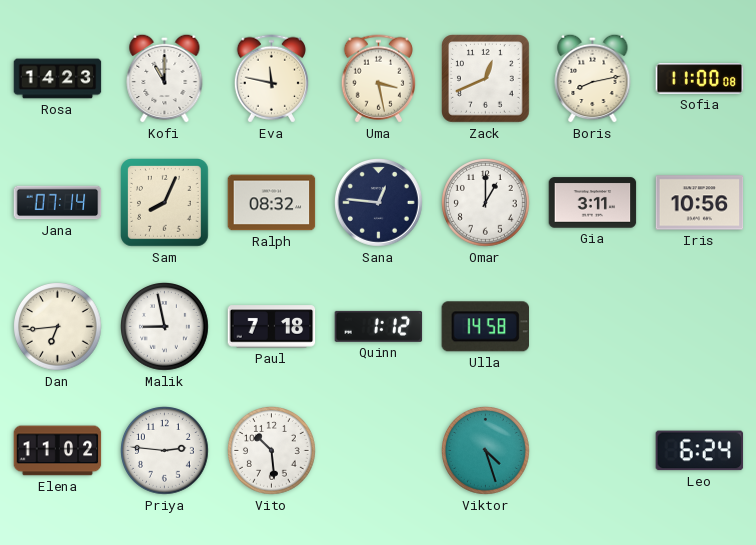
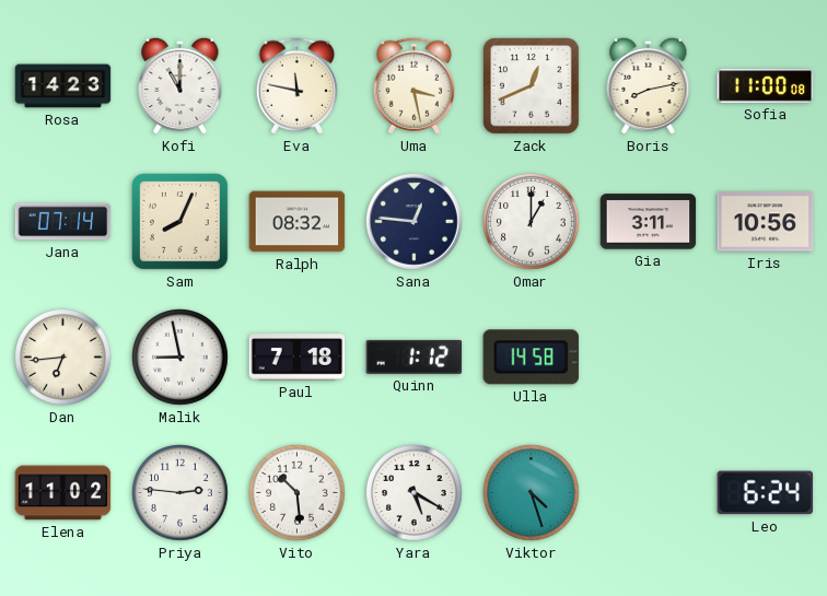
Yara: none -> 5:20 (415, 493)
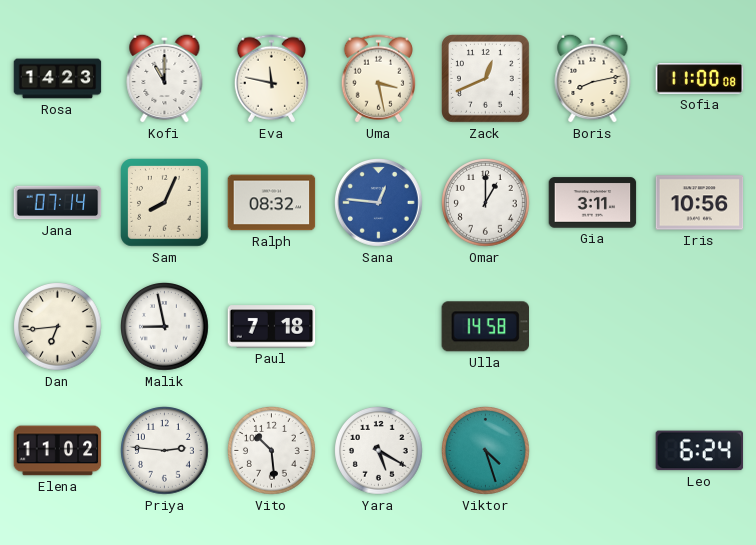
Sana dial: navy -> blue (379, 203)
Quinn: 1:12 -> none (415, 357)
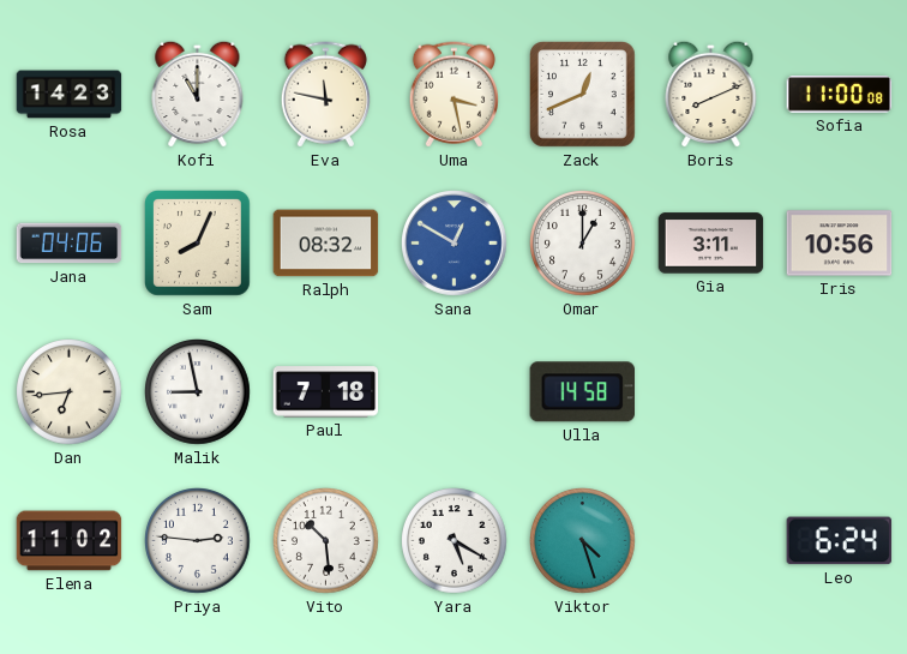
Boris: 8:13 -> 8:11 (711, 94)
Jana: 07:14 -> 04:06 (70, 244)
Sana: 12:46 -> 12:50 (455, 244)
